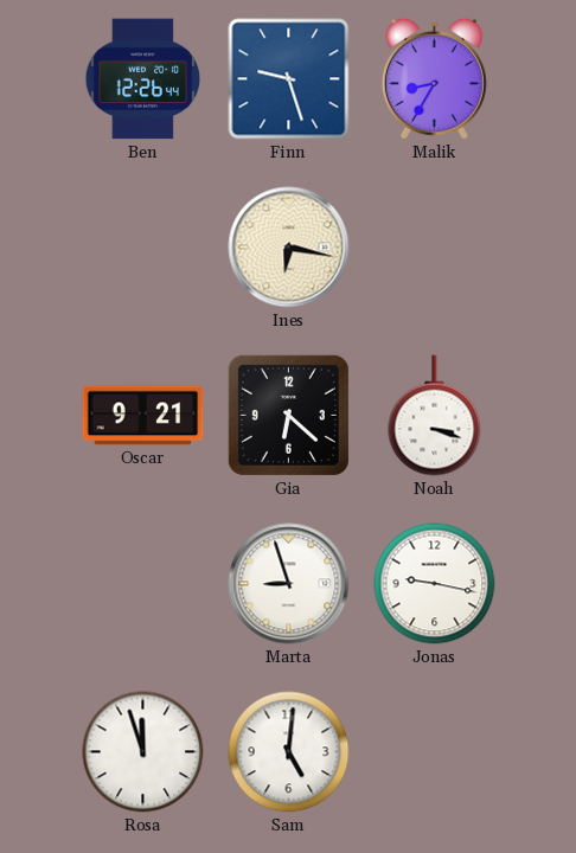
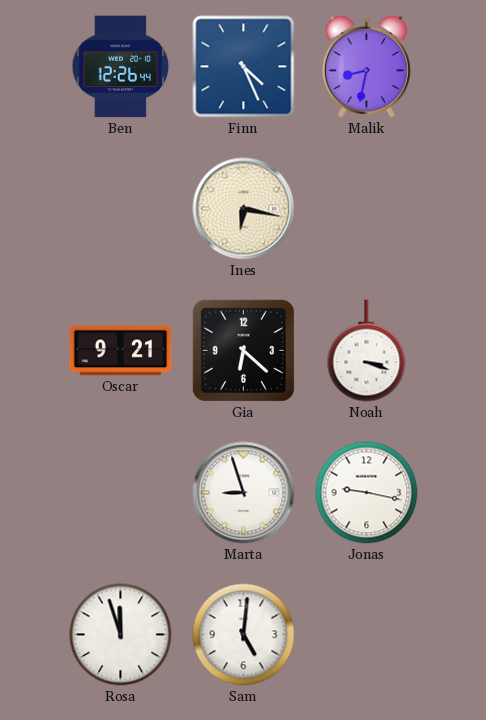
Finn: 9:27 -> 4:26 (244, 67)
Malik: 8:35 -> 8:32 (366, 66)
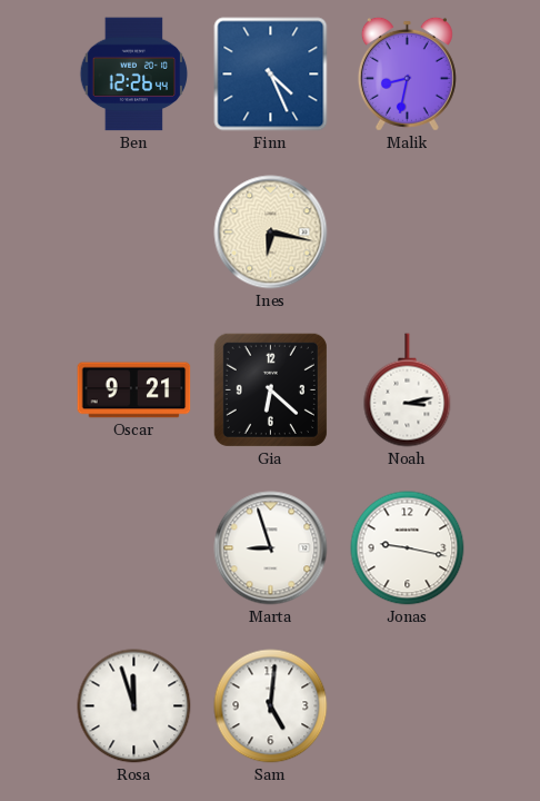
Noah: 3:18 -> 3:13 (408, 390)
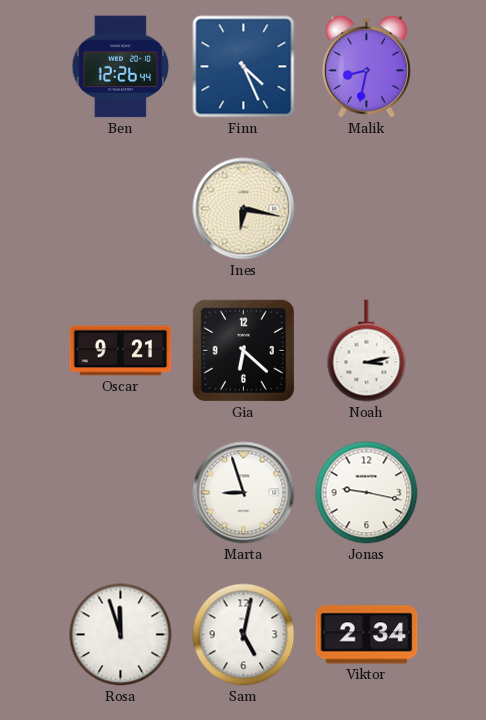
Sam: 5:01 -> 5:02 (244, 635)
Viktor: none -> 2:34 (367, 635)
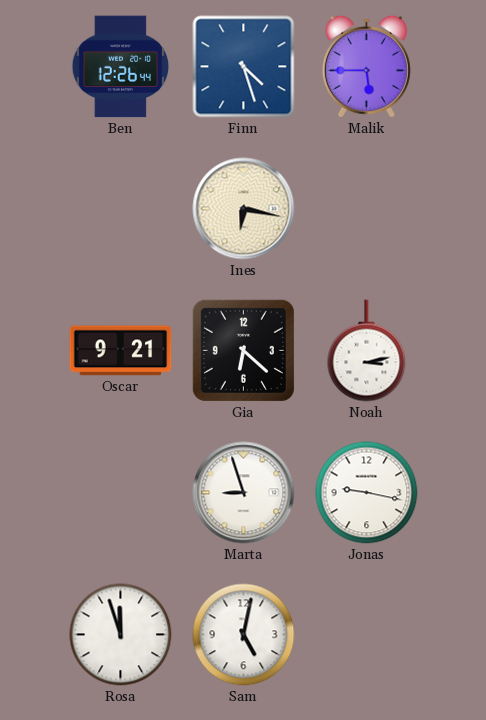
Finn: 4:26 -> 4:27 (244, 67)
Malik: 8:32 -> 5:45 (366, 66)
Viktor: 2:34 -> none (367, 635)
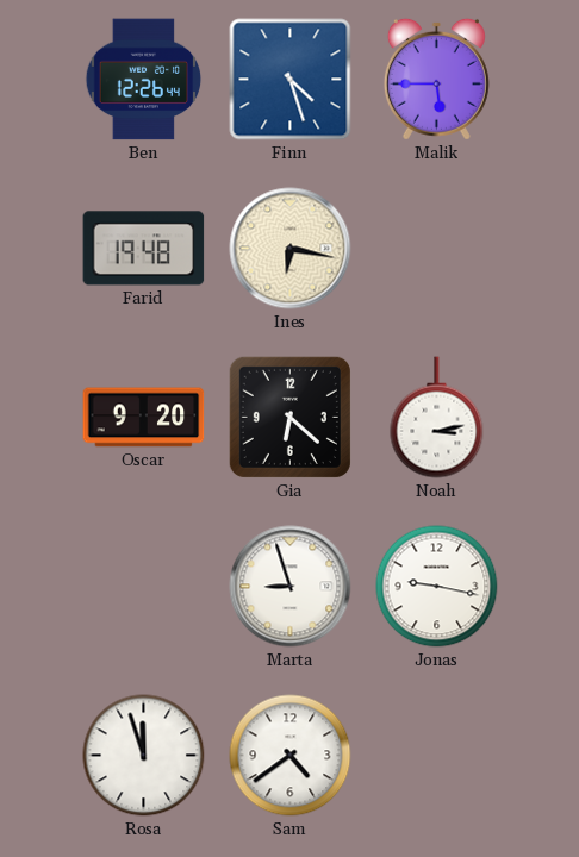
Farid: none -> 19:48 (144, 249)
Oscar: 9:21 -> 9:20 (144, 418)
Sam: 5:02 -> 4:39 (291, 756)
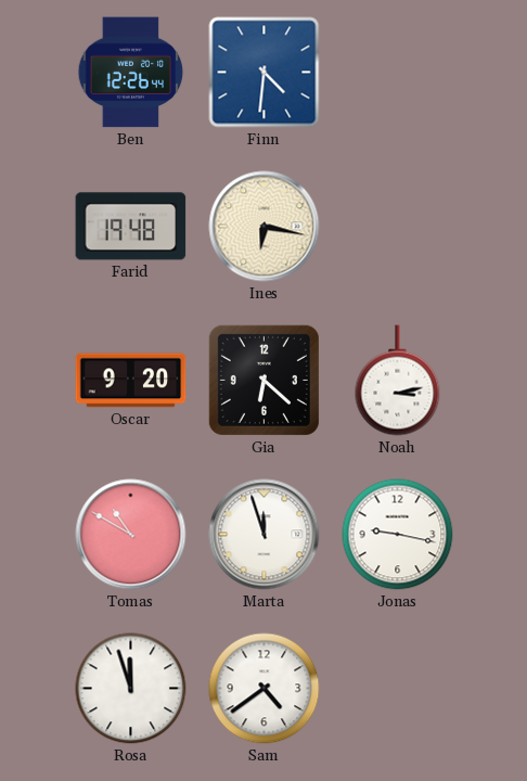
Finn: 4:27 -> 4:31 (265, 73)
Malik: 5:45 -> none (436, 79)
Tomas: none -> 10:50 (131, 535)
Marta: 8:57 -> 11:57 (265, 535)
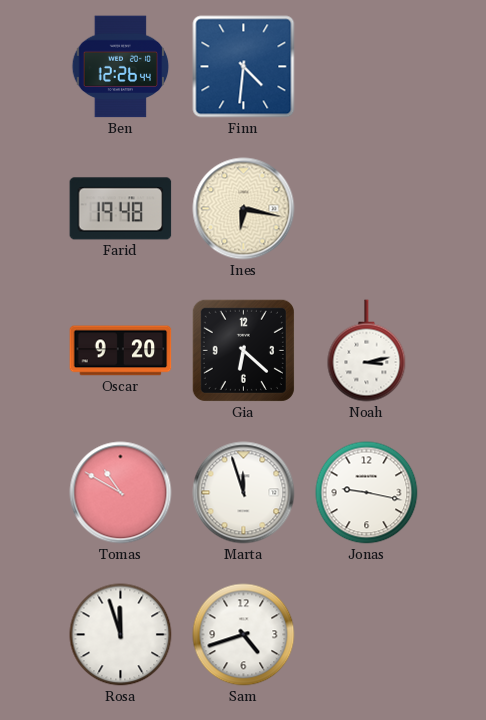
Sam: 4:39 -> 4:42 (244, 635)
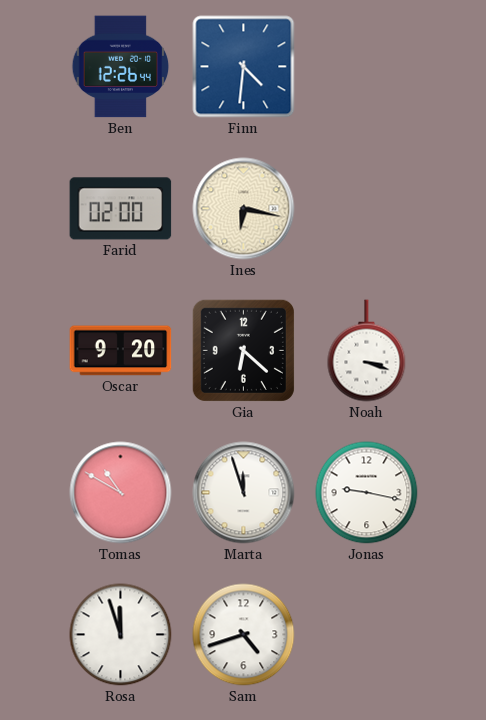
Farid: 19:48 -> 02:00 (121, 209)
Noah: 3:13 -> 3:18 (367, 351)
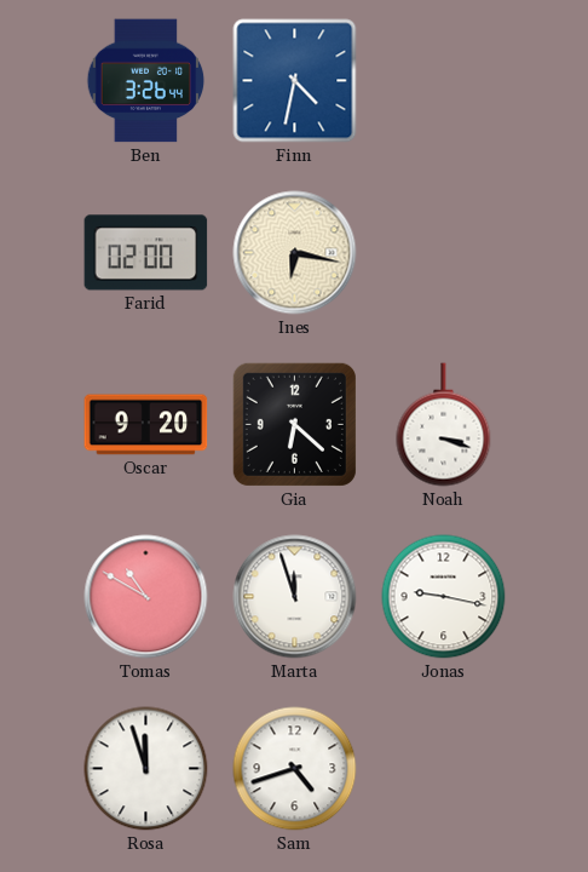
Ben: 12:26 -> 3:26 (146, 81)
Finn: 4:31 -> 4:32 (295, 81)
